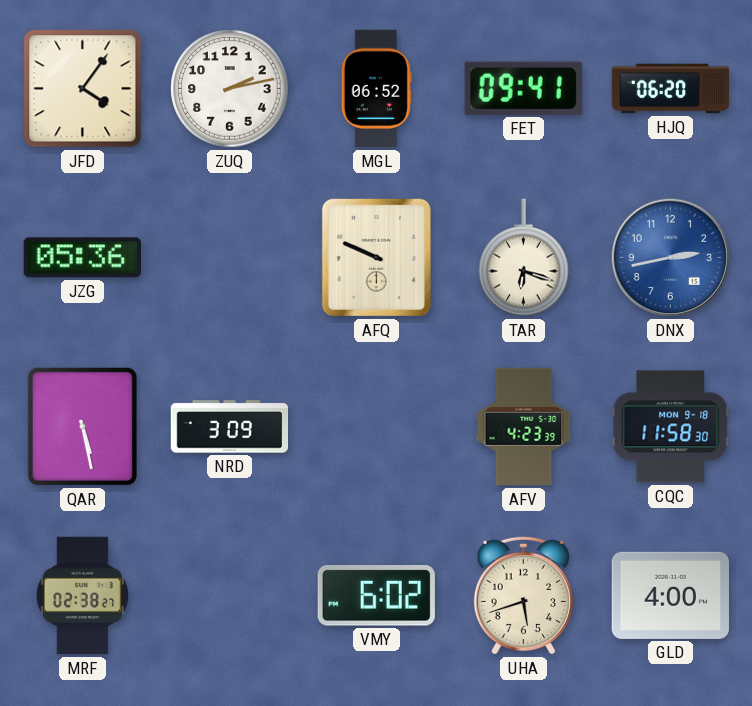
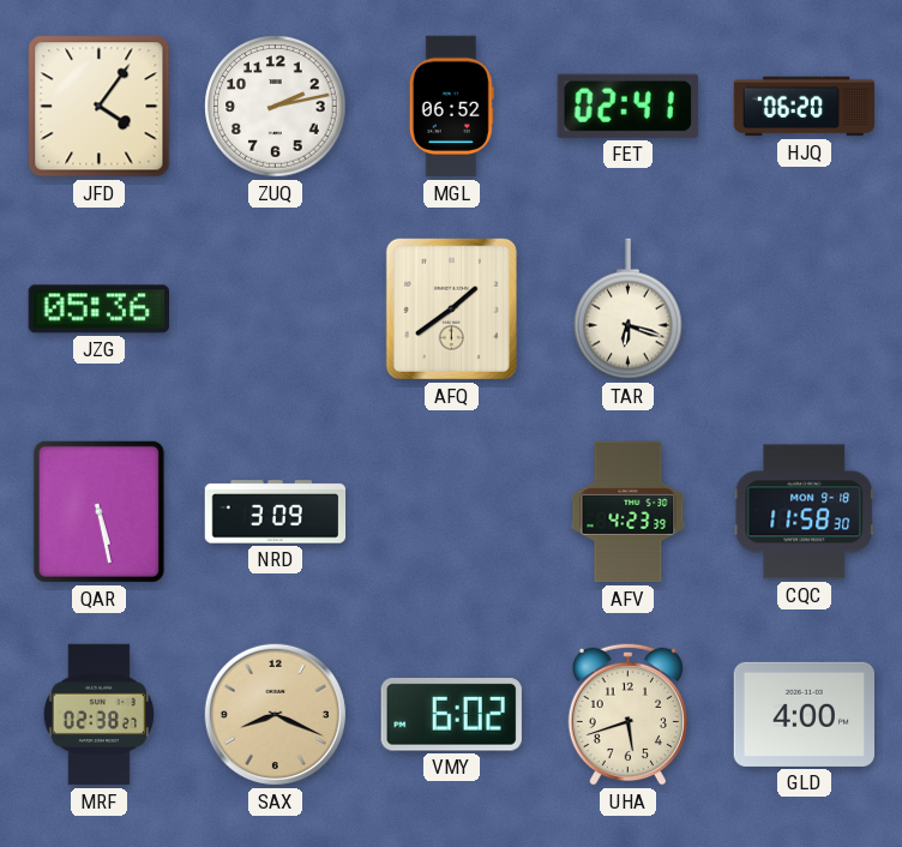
FET: 09:41 -> 02:41 (627, 106)
AFQ: 9:49 -> 1:39 (451, 308)
DNX: 2:43 -> none (670, 257)
SAX: none -> 8:19 (275, 714)
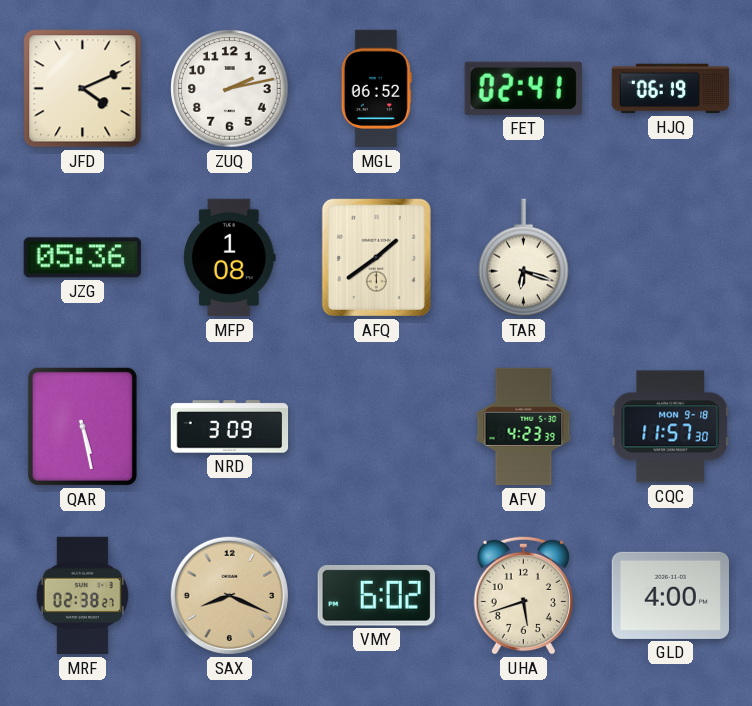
JFD: 4:06 -> 4:11 (83, 89)
HJQ: 06:20 -> 06:19 (671, 89)
MFP: none -> 1:08 (230, 258)
CQC: 11:58 -> 11:57 (670, 427)
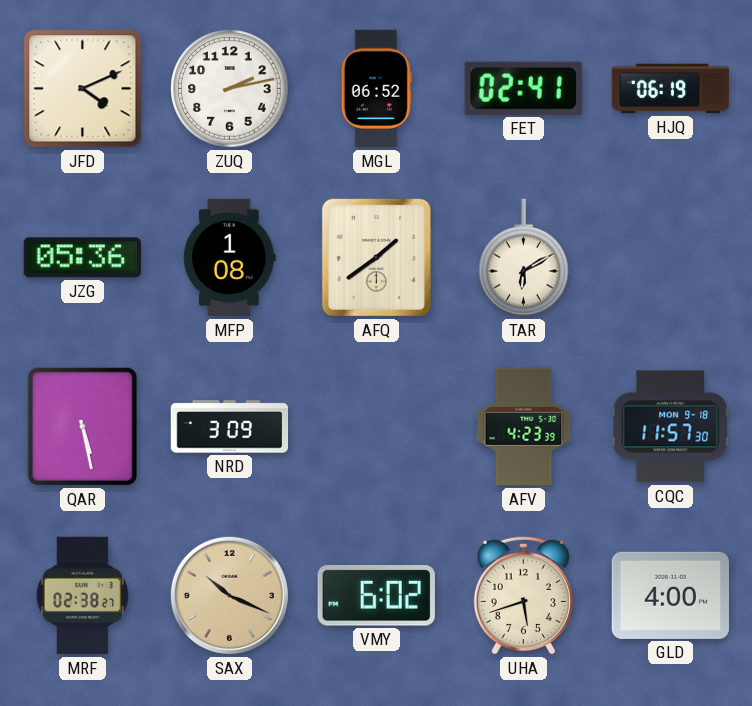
TAR: 6:18 -> 6:10 (524, 258)
SAX: 8:19 -> 10:19 (229, 595)
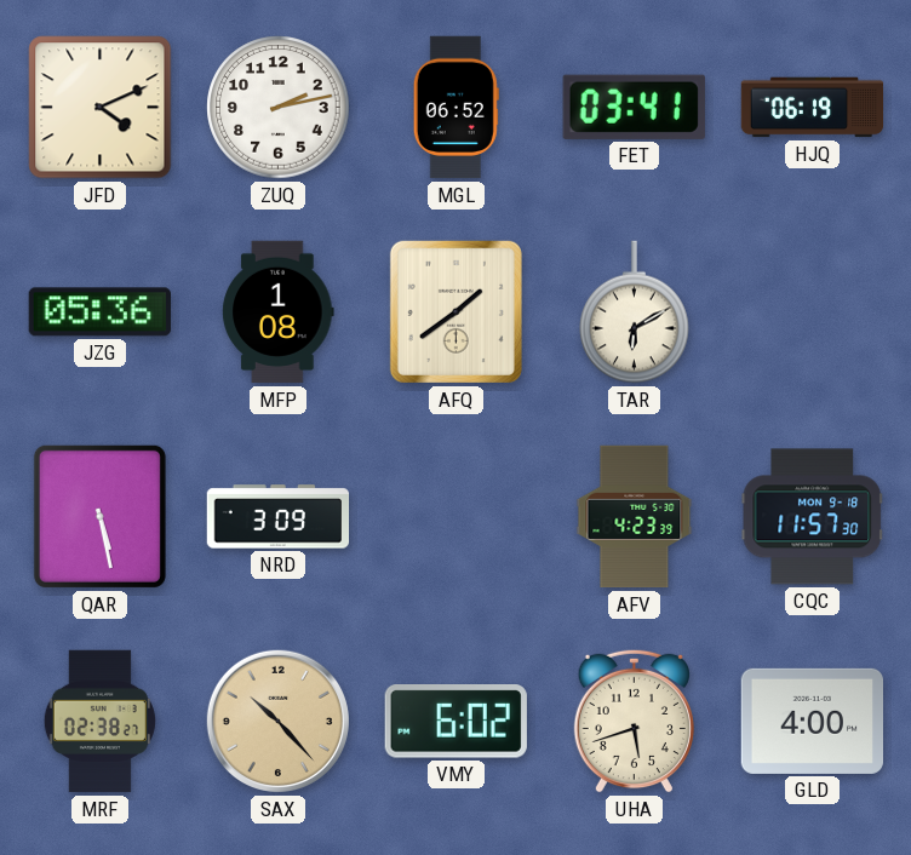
FET: 02:41 -> 03:41 (634, 107)
SAX: 10:19 -> 10:23 (277, 721)
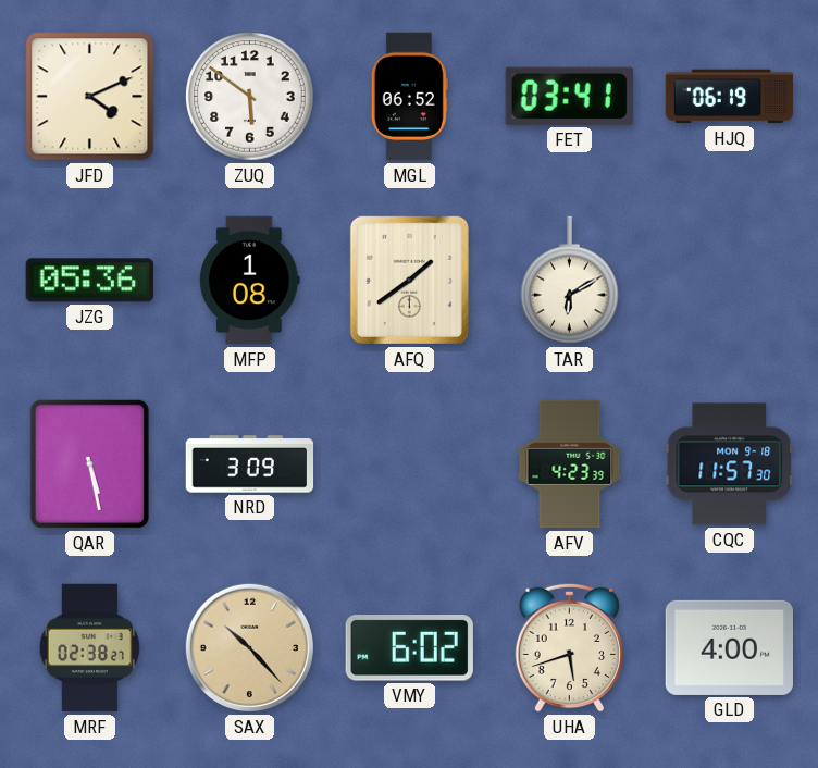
ZUQ: 2:13 -> 5:51 (250, 97)
